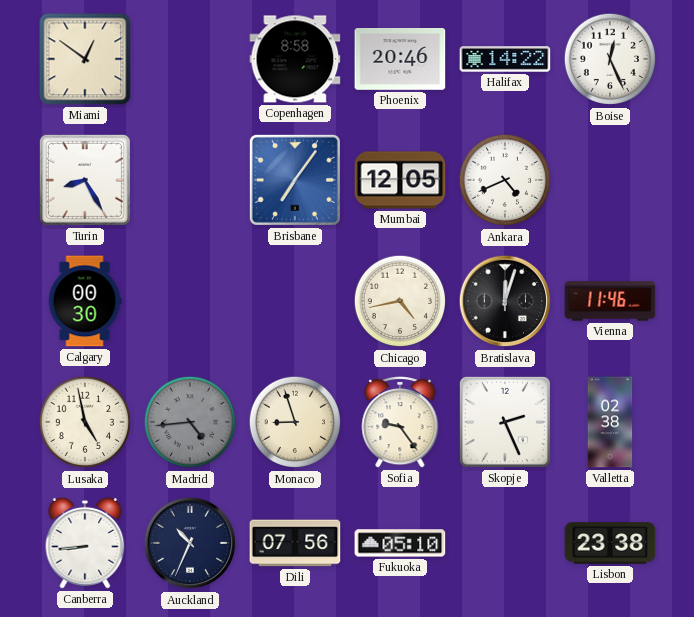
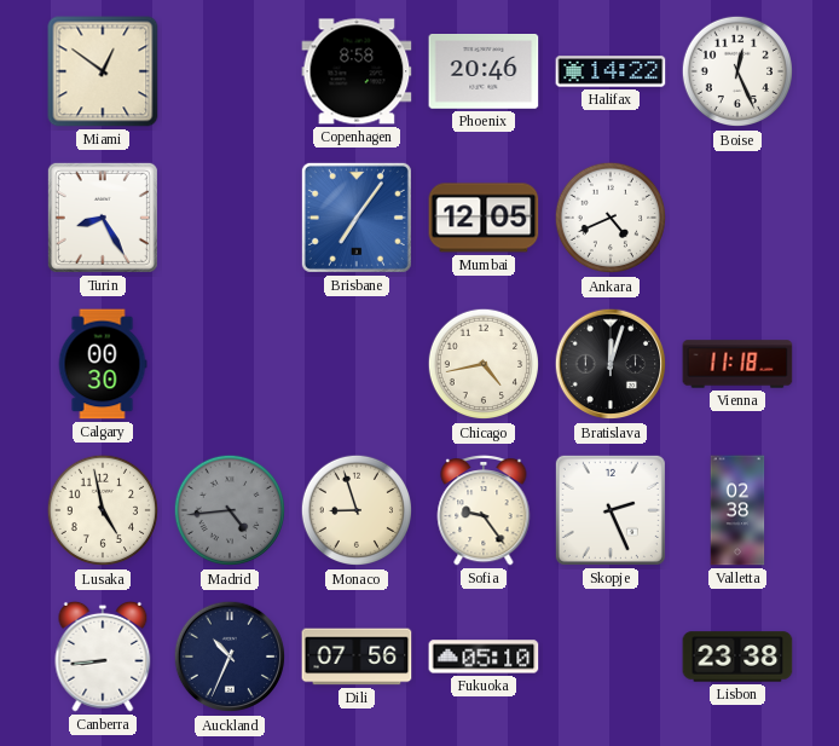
Vienna: 11:46 -> 11:18 (737, 364)
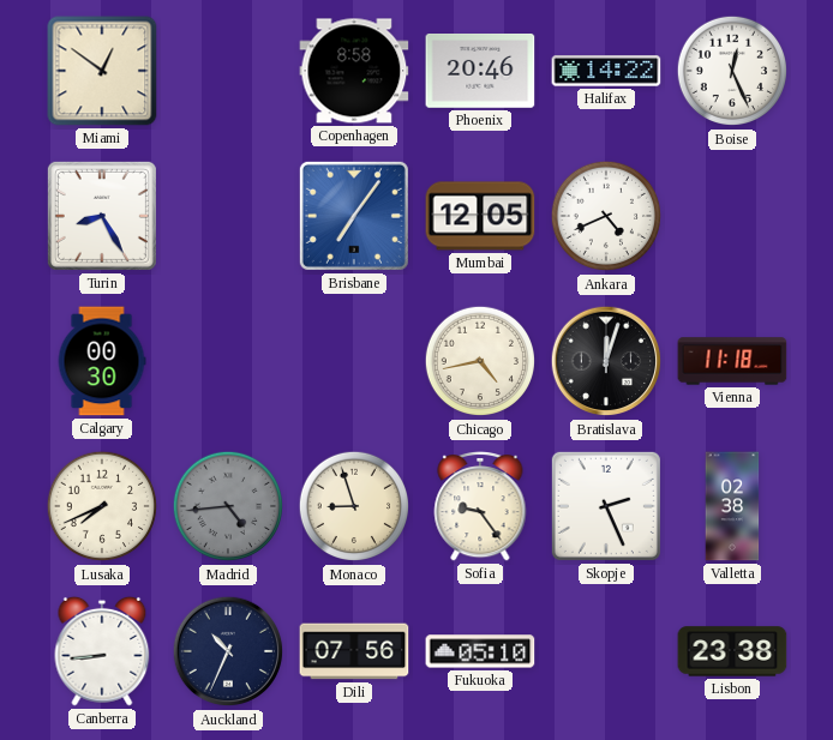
Lusaka: 4:58 -> 7:41 (102, 506)
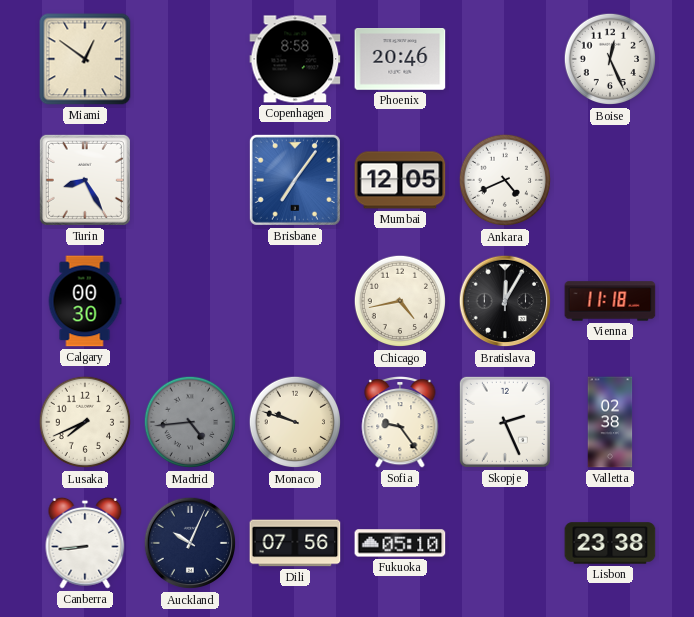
Halifax: 14:22 -> none (606, 71)
Bratislava: 12:03 -> 12:05 (505, 301)
Monaco: 8:57 -> 9:48 (295, 422)
Auckland: 10:34 -> 10:04 (190, 543)
